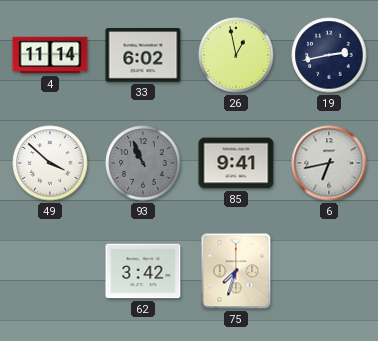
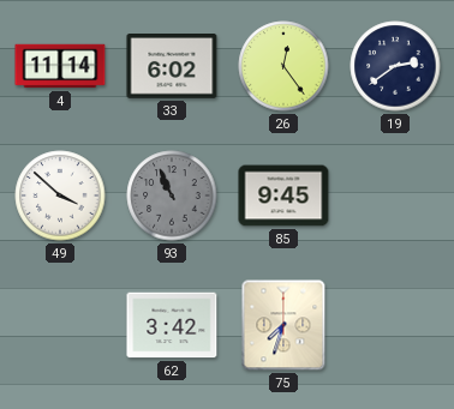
26: 12:58 -> 12:24 (283, 66)
19: 2:43 -> 2:39 (395, 66)
85: 9:41 -> 9:45 (283, 196)
6: 6:43 -> none (329, 163)
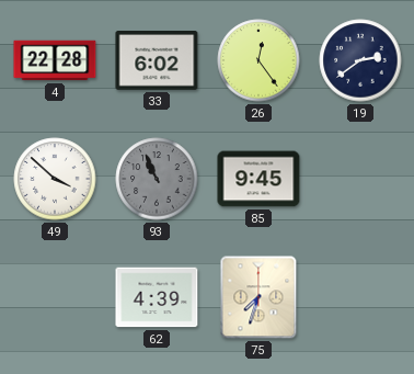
4: 11:14 -> 22:28 (55, 60)
62: 3:42 -> 4:39 (157, 297)
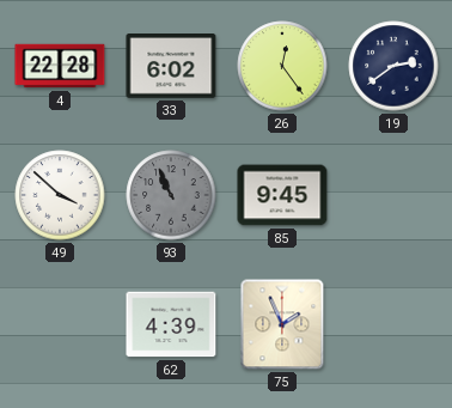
75: 7:33 -> 1:56 (282, 324)
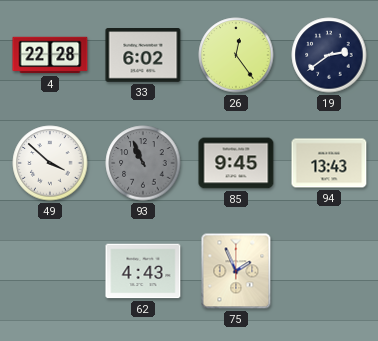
94: none -> 13:43 (329, 163)
62: 4:39 -> 4:43 (143, 271)
